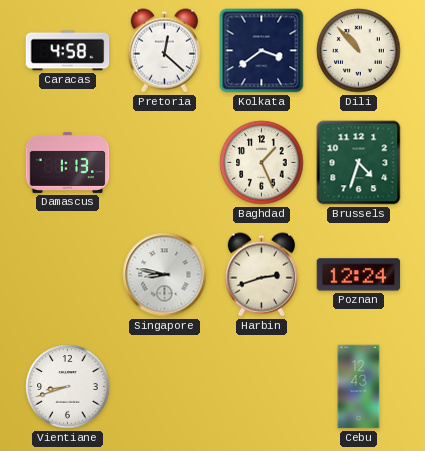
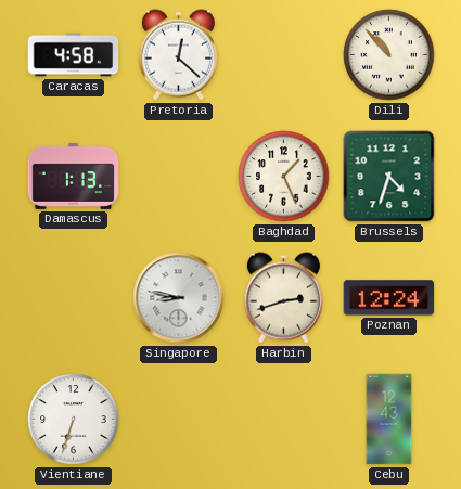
Kolkata: 3:39 -> none (262, 51)
Vientiane: 8:42 -> 6:33 (74, 420)
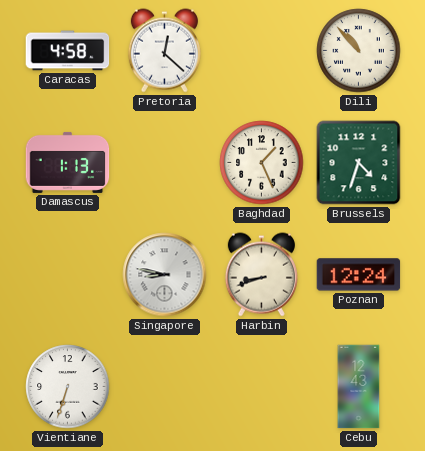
Harbin: 2:42 -> 8:42 (261, 275)
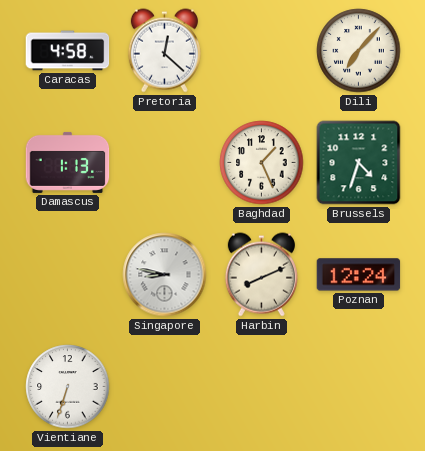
Dili: 10:53 -> 7:07 (359, 51)
Harbin: 8:42 -> 8:11 (261, 275)
Cebu: 12:43 -> none (359, 387)
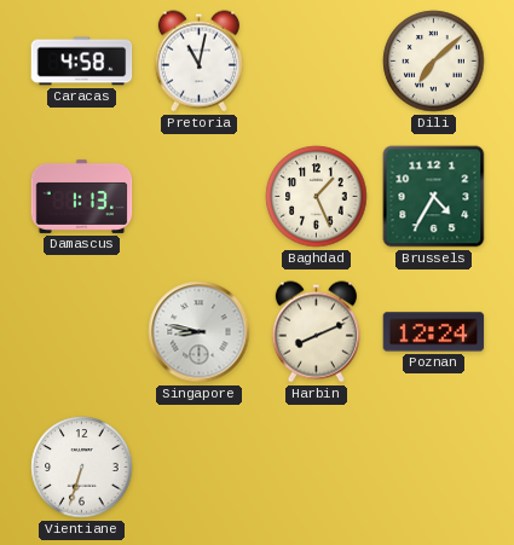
Pretoria: 12:22 -> 11:02 (198, 62)
Dili: 7:07 -> 7:08 (434, 62)
Brussels: 4:33 -> 4:35 (434, 197)
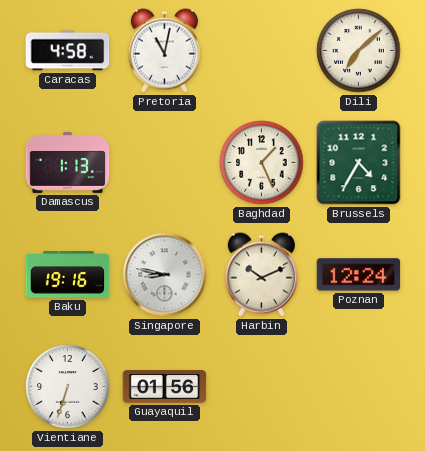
Baku: none -> 19:16 (68, 275)
Harbin: 8:11 -> 10:11 (261, 275)
Guayaquil: none -> 01:56 (165, 387)
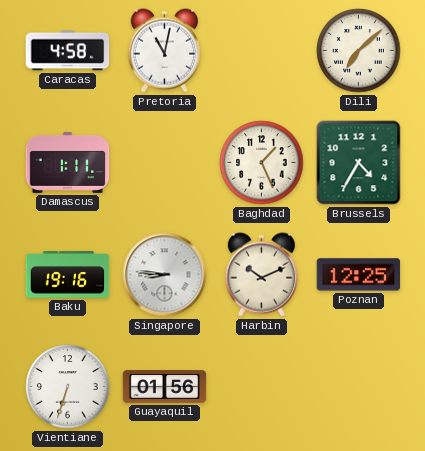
Damascus: 1:13 -> 1:11 (68, 162)
Singapore: 8:47 -> 8:46 (165, 275)
Poznan: 12:24 -> 12:25 (359, 275)
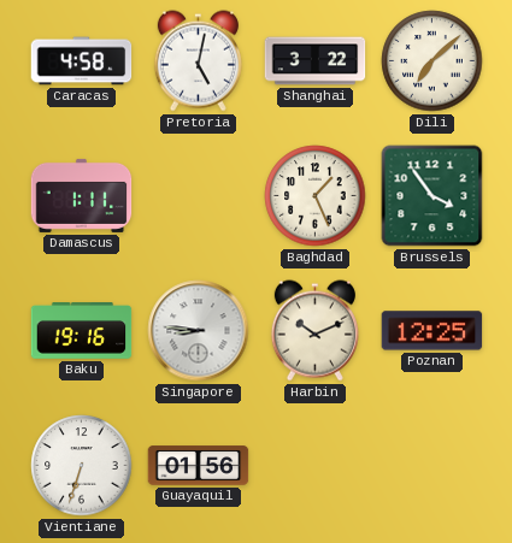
Pretoria: 11:02 -> 5:02 (198, 61)
Shanghai: none -> 3:22 (316, 61)
Brussels: 4:35 -> 3:54 (432, 196)
